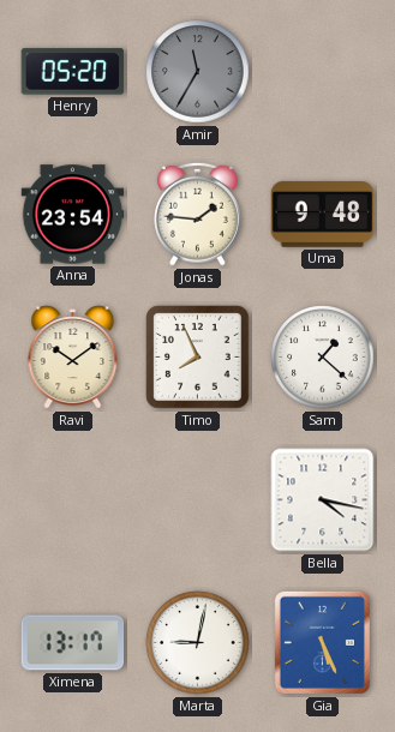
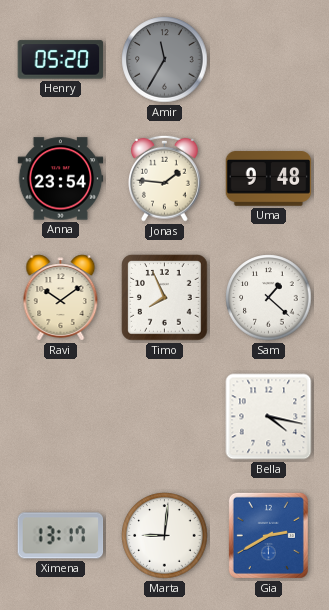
Marta: 9:02 -> 9:01 (165, 536)
Gia: 5:26 -> 2:40 (268, 535)
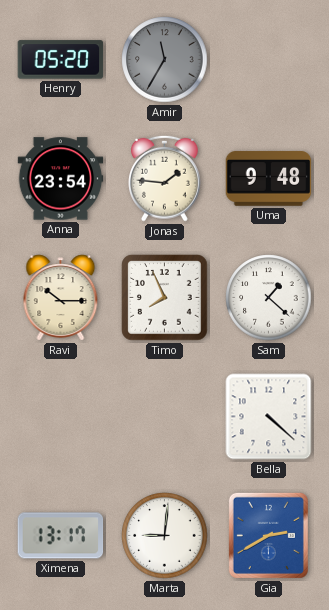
Ravi: 10:09 -> 10:15 (61, 298)
Bella: 4:17 -> 4:22 (269, 417)
